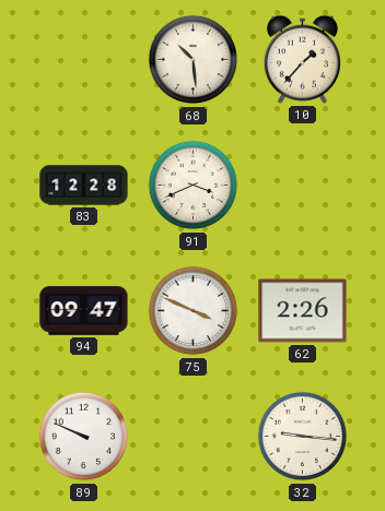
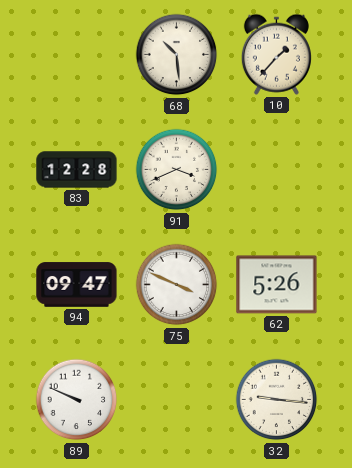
62: 2:26 -> 5:26 (277, 285)
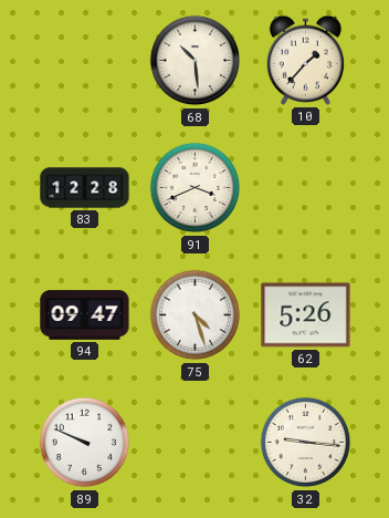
75: 3:49 -> 4:27 (196, 315)
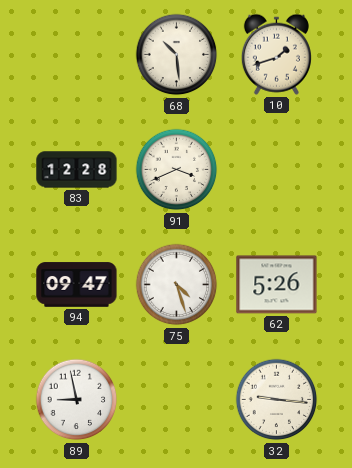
10: 1:37 -> 1:42 (276, 54)
89: 9:49 -> 8:58 (77, 400)
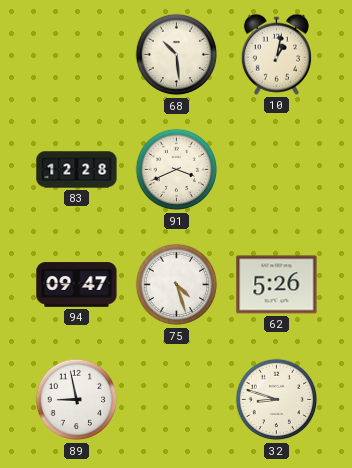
10: 1:42 -> 1:02 (276, 54)
32: 9:16 -> 8:48 (277, 400)
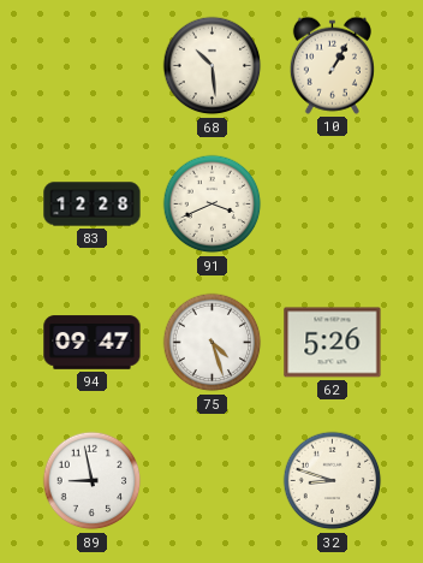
10: 1:02 -> 1:05 (332, 65)
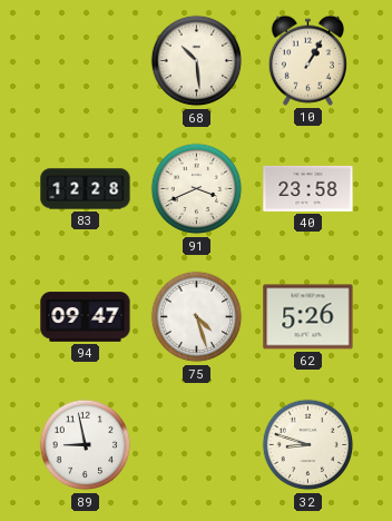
40: none -> 23:58 (308, 188)
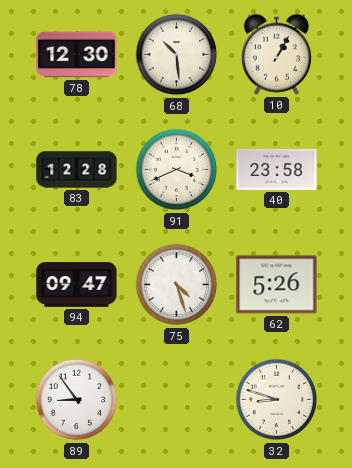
78: none -> 12:30 (77, 55)
89: 8:58 -> 8:54 (77, 400)
